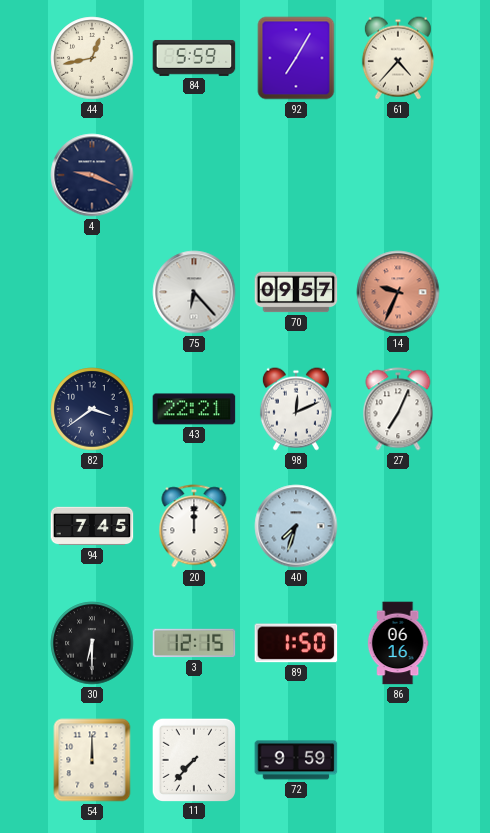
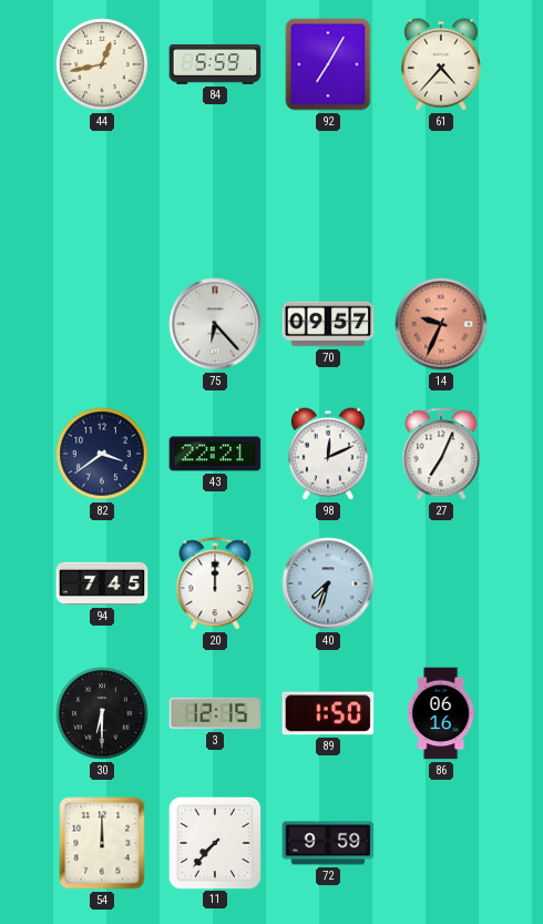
4: 9:19 -> none (92, 175)
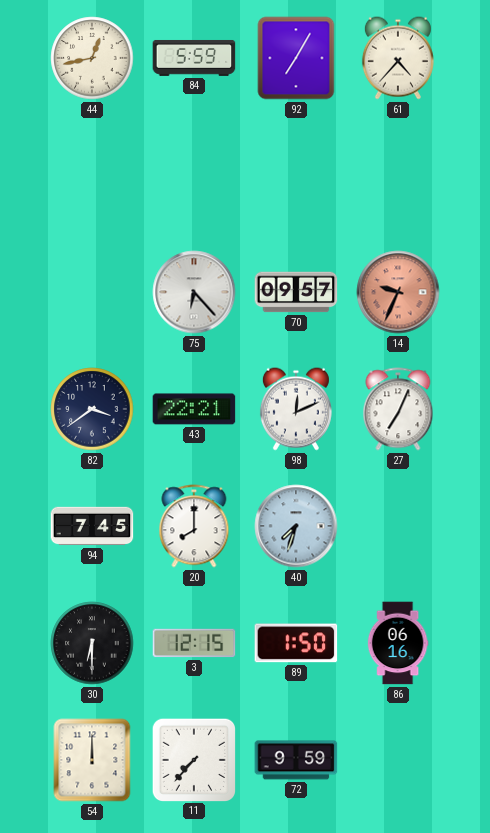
20: 12:00 -> 8:00 (194, 526)
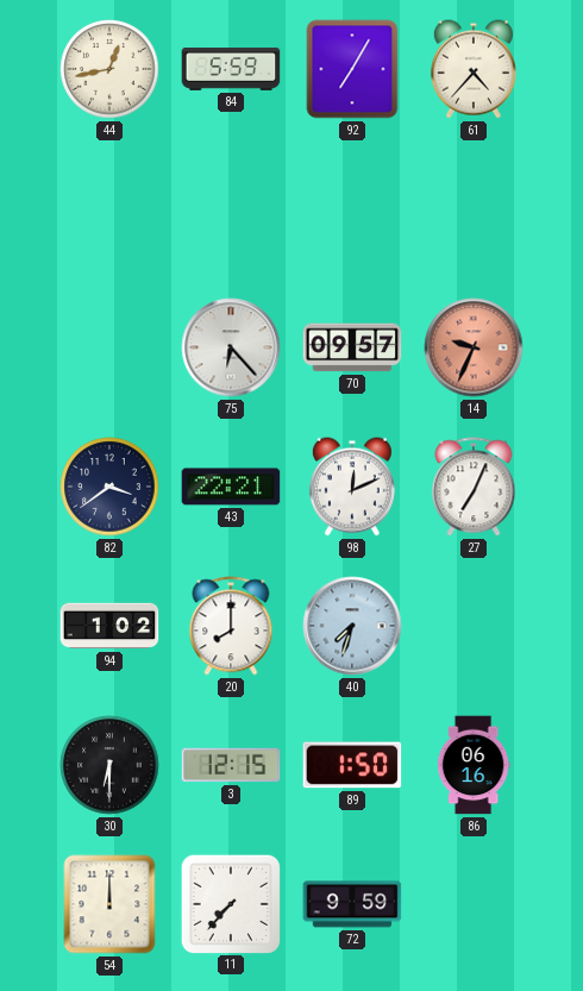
94: 7:45 -> 1:02 (109, 626)
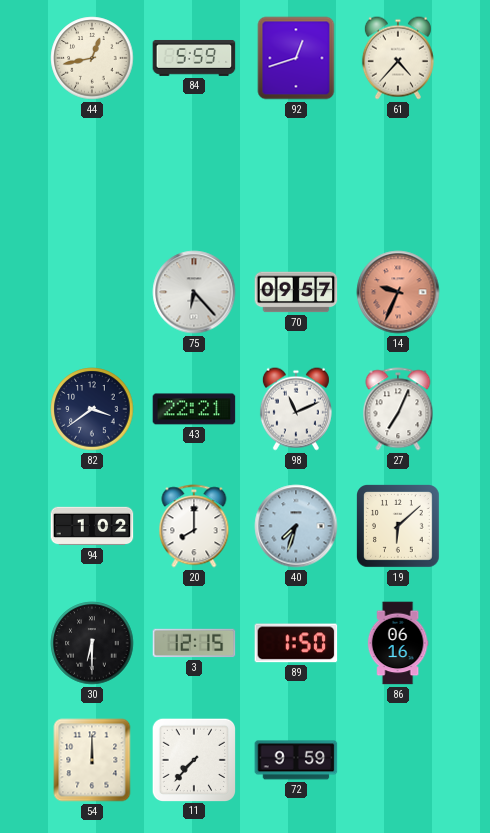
92: 7:05 -> 12:42 (296, 58)
98: 12:11 -> 11:11 (296, 409)
19: none -> 6:08 (399, 527)
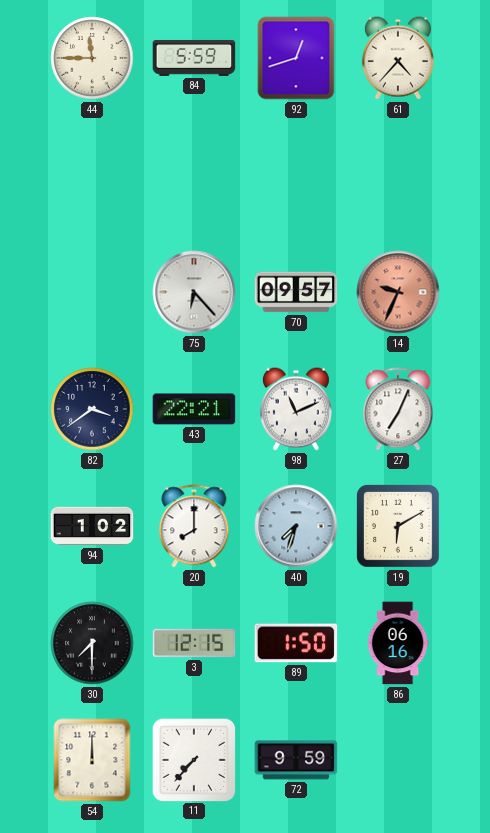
44: 12:43 -> 11:45 (92, 58)
19: 6:08 -> 6:10 (399, 527)
30: 6:30 -> 7:30 (92, 643)
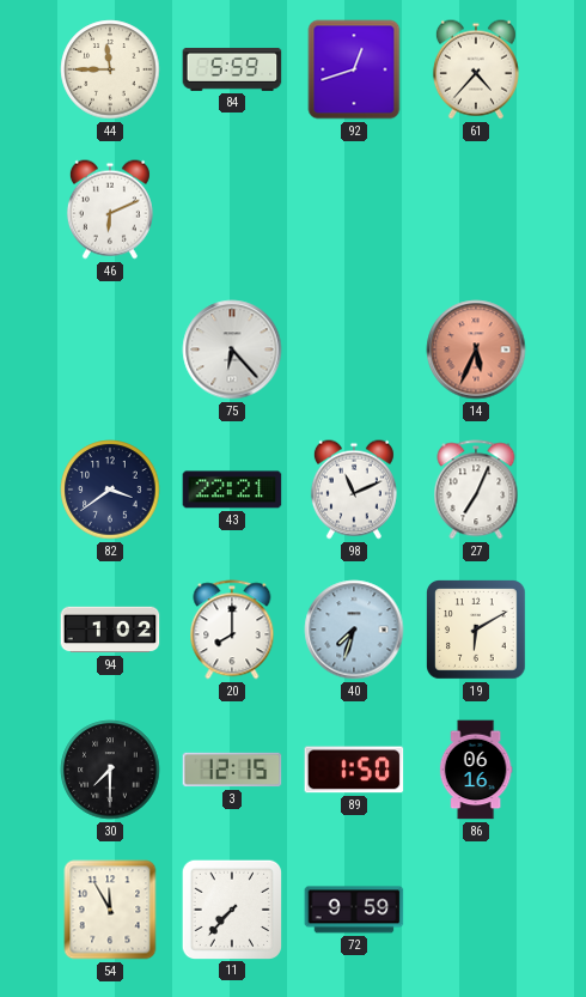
46: none -> 6:11 (110, 209)
70: 09:57 -> none (296, 292)
14: 9:34 -> 5:34 (476, 349)
54: 12:00 -> 11:55 (110, 910)
